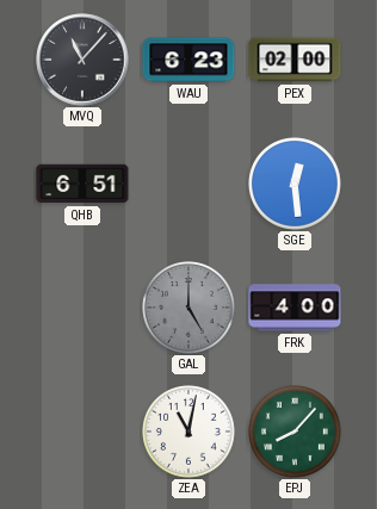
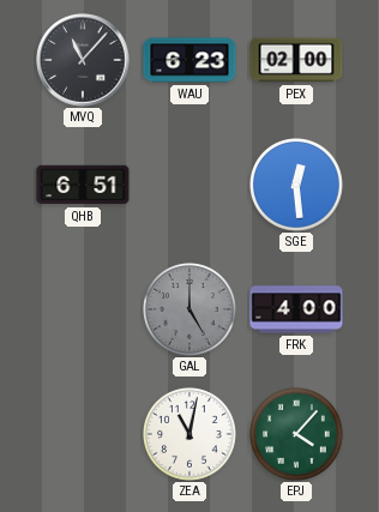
EPJ: 8:07 -> 4:07 (297, 435)
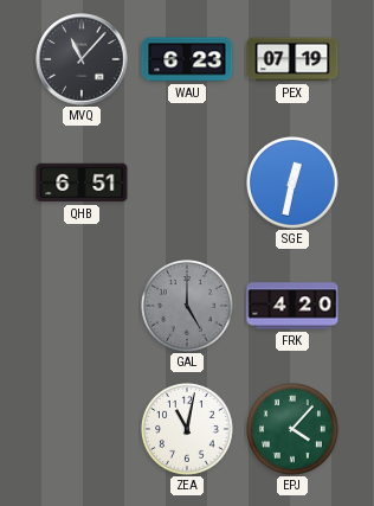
PEX: 02:00 -> 07:19 (292, 59)
SGE: 12:29 -> 12:32 (294, 184)
FRK: 4:00 -> 4:20 (292, 306)
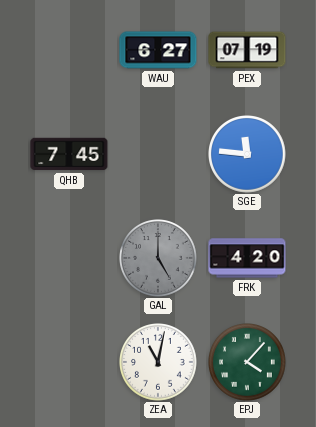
MVQ: 11:07 -> none (82, 59)
WAU: 6:23 -> 6:27 (158, 50)
QHB: 6:51 -> 7:45 (69, 154)
SGE: 12:32 -> 11:46 (248, 155)
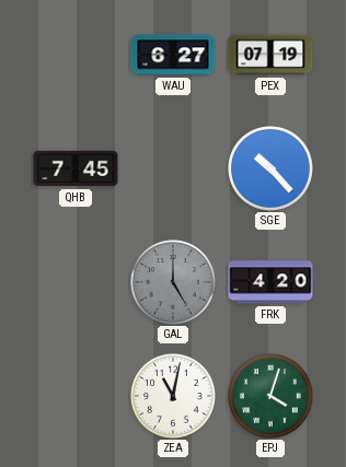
SGE: 11:46 -> 10:23 (272, 170)
EPJ: 4:07 -> 4:03 (272, 397)
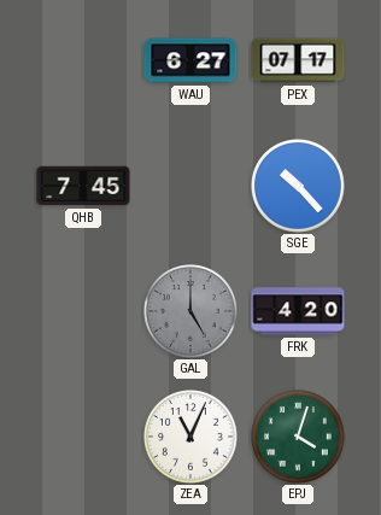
PEX: 07:19 -> 07:17 (298, 60)
ZEA: 11:02 -> 11:04 (192, 438)
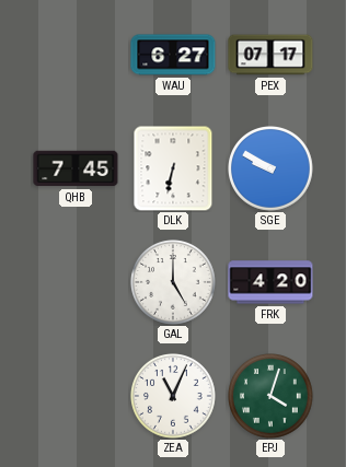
DLK: none -> 6:32 (173, 168)
SGE: 10:23 -> 9:50 (272, 170)
GAL dial: grey -> white (174, 283)
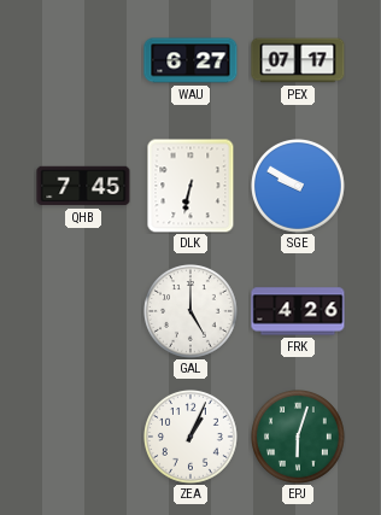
FRK: 4:20 -> 4:26 (298, 311)
ZEA: 11:04 -> 1:04 (192, 438)
EPJ: 4:03 -> 6:03 (299, 438)
